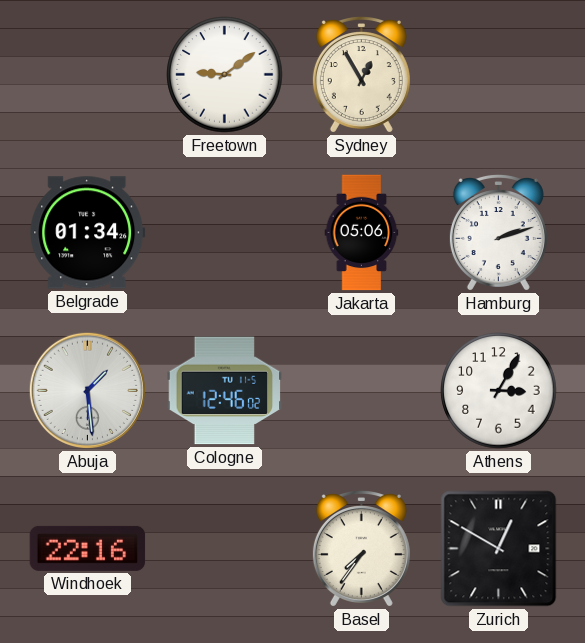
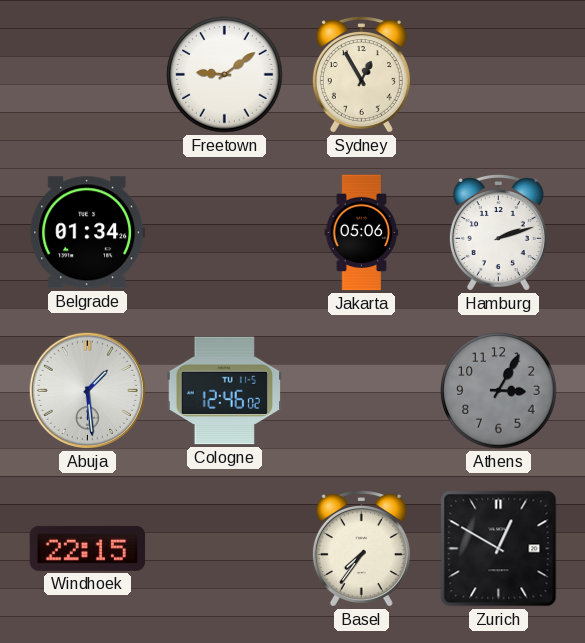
Athens dial: white -> grey (499, 391)
Windhoek: 22:16 -> 22:15 (88, 548)
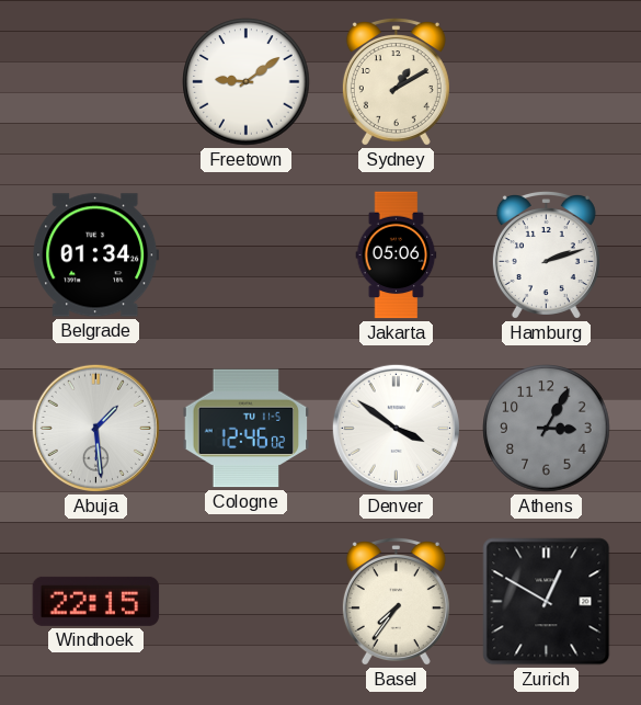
Sydney: 12:55 -> 1:10 (396, 82)
Denver: none -> 3:51 (396, 428)
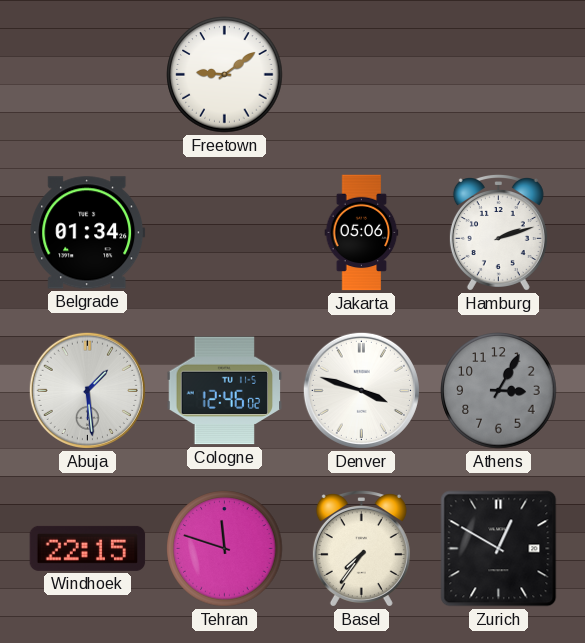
Sydney: 1:10 -> none (396, 82)
Denver: 3:51 -> 3:48 (361, 390)
Tehran: none -> 11:48 (225, 549)
